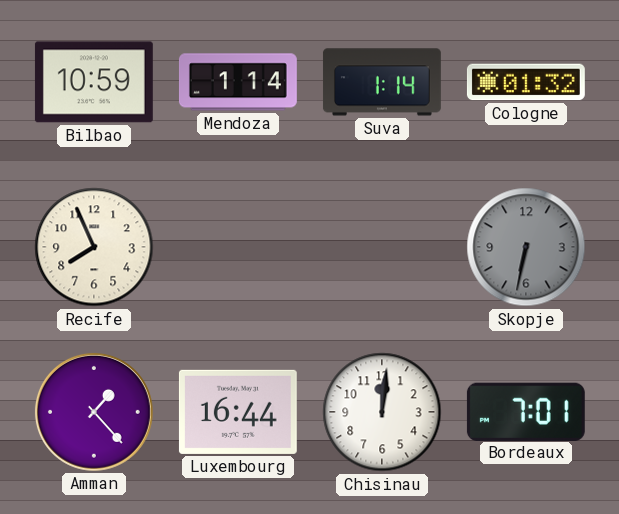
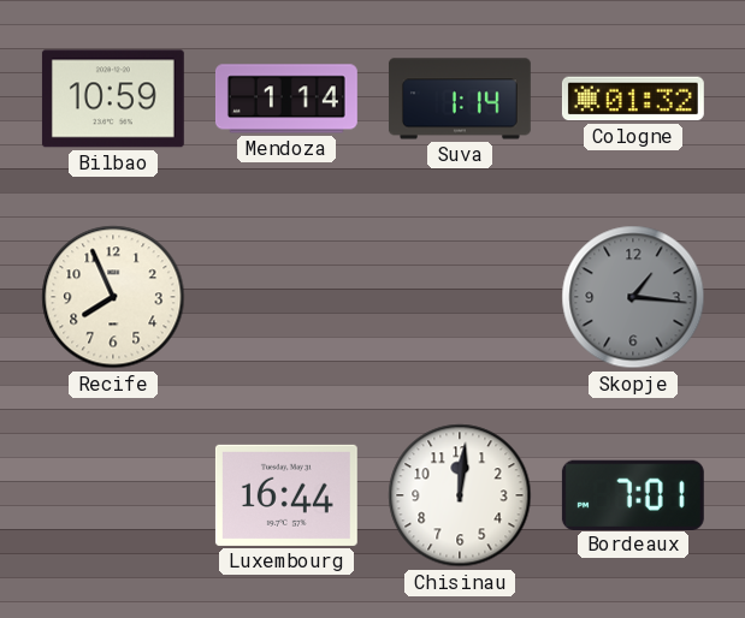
Skopje: 6:32 -> 1:16 (633, 297)
Amman: 1:23 -> none (94, 412)
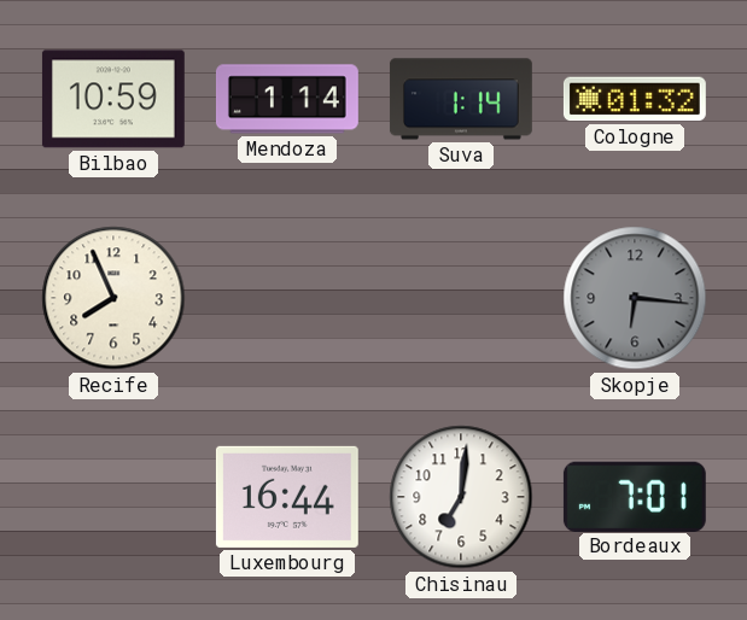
Skopje: 1:16 -> 6:16 (635, 298)
Chisinau: 12:01 -> 7:01 (461, 497)
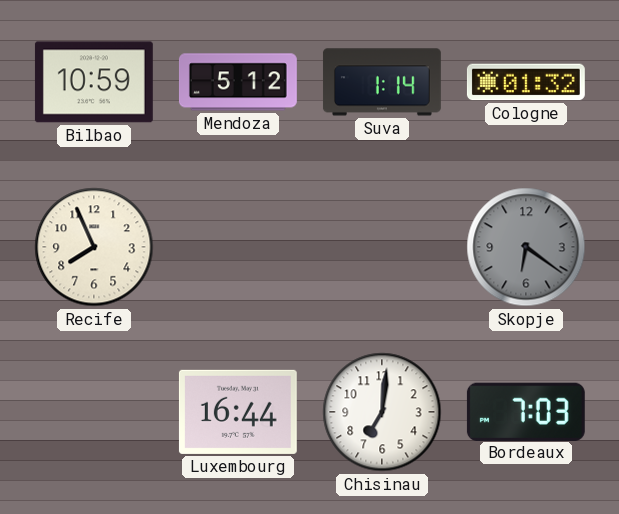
Mendoza: 1:14 -> 5:12 (238, 82)
Skopje: 6:16 -> 6:21 (526, 247)
Bordeaux: 7:01 -> 7:03 (526, 411)
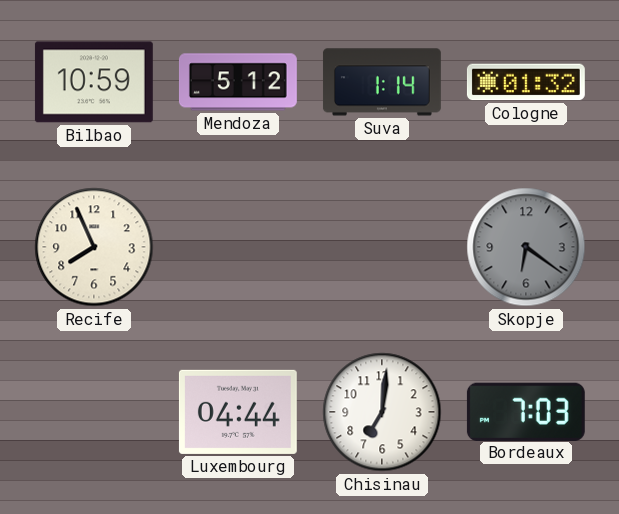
Luxembourg: 16:44 -> 04:44 (238, 412)
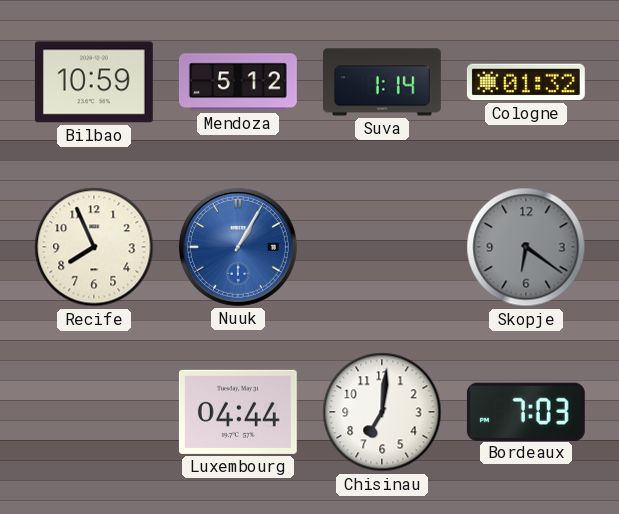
Nuuk: none -> 1:05 (238, 247)
